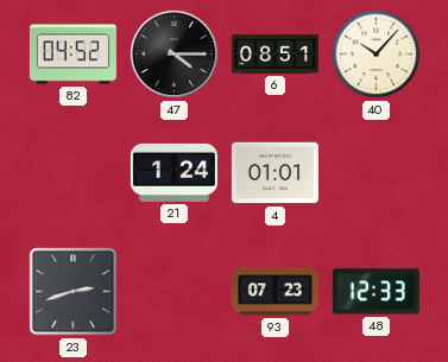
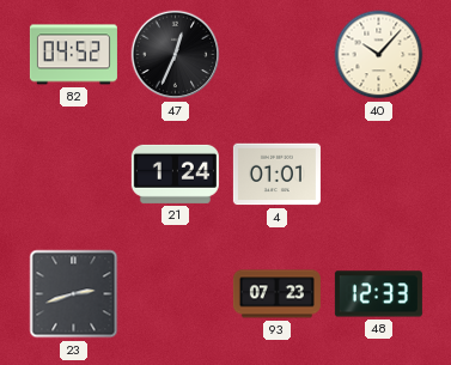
47: 4:15 -> 12:34 (176, 55)
6: 08:51 -> none (275, 53)
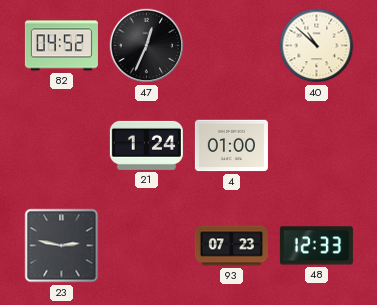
40: 10:07 -> 10:52 (317, 46)
4: 01:01 -> 01:00 (231, 146)
23: 2:42 -> 2:47 (62, 246)
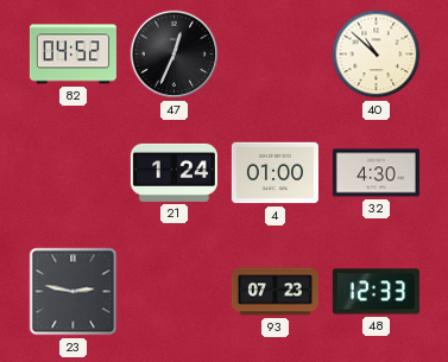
32: none -> 4:30 (376, 173)
